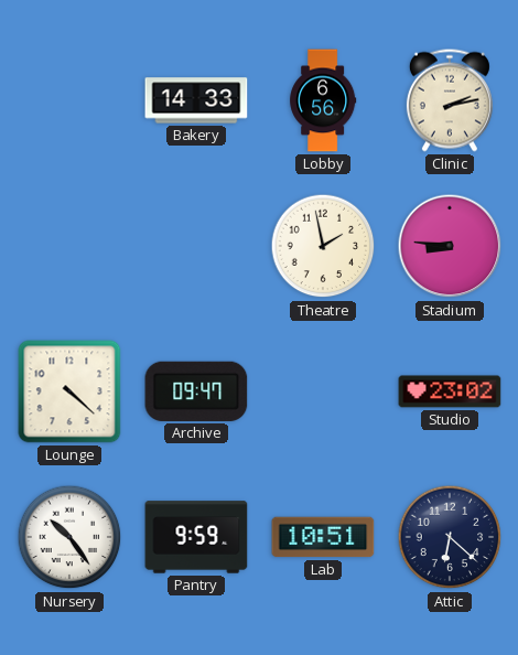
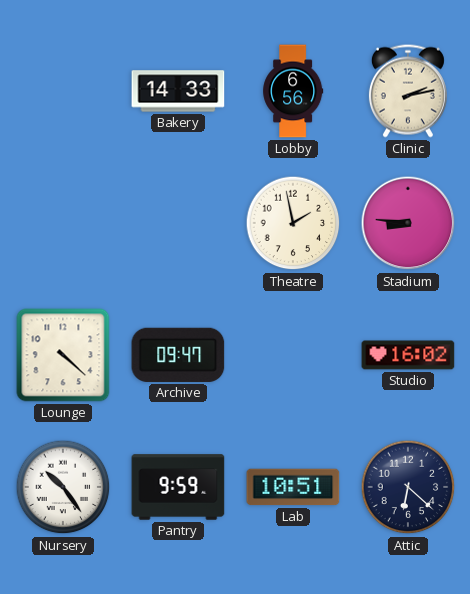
Studio: 23:02 -> 16:02 (408, 355)
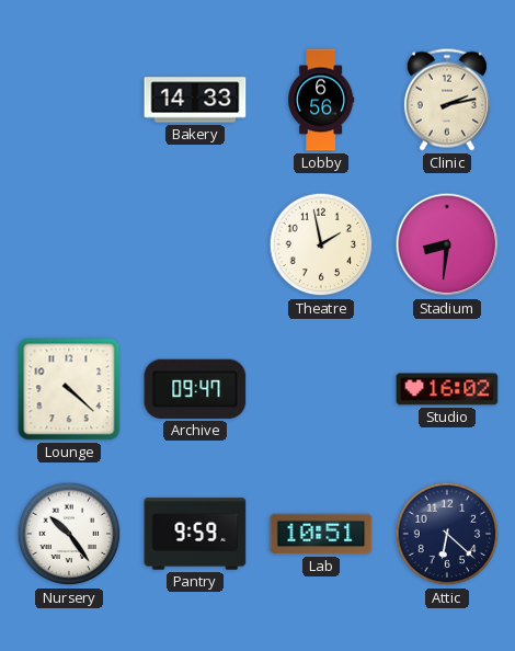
Stadium: 8:46 -> 8:31 (447, 244)
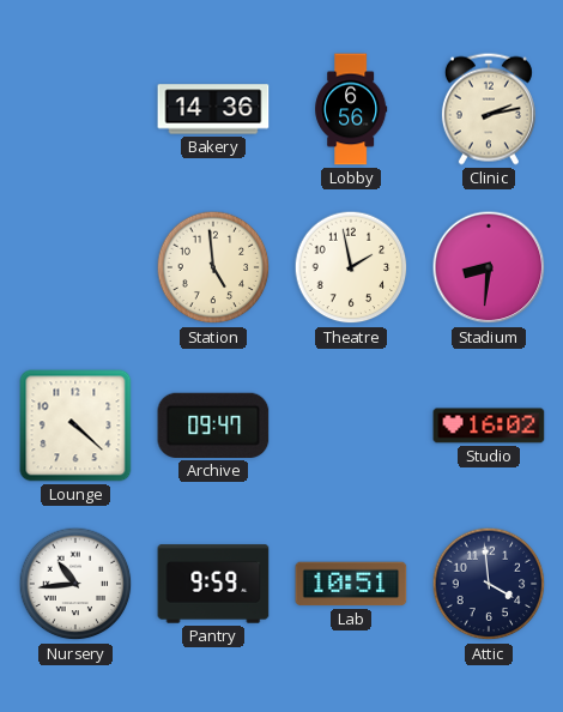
Bakery: 14:33 -> 14:36 (213, 109)
Station: none -> 4:59 (213, 267)
Nursery: 10:24 -> 10:44 (75, 584)
Attic: 6:22 -> 3:59 (489, 584)
